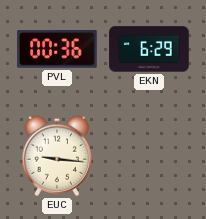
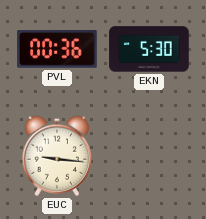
EKN: 6:29 -> 5:30 (149, 49)
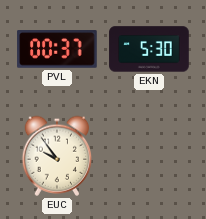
PVL: 00:36 -> 00:37 (57, 49)
EUC: 9:16 -> 9:54 (57, 156)
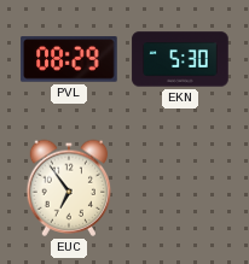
PVL: 00:37 -> 08:29 (69, 59)
EUC: 9:54 -> 6:54 (69, 188)
